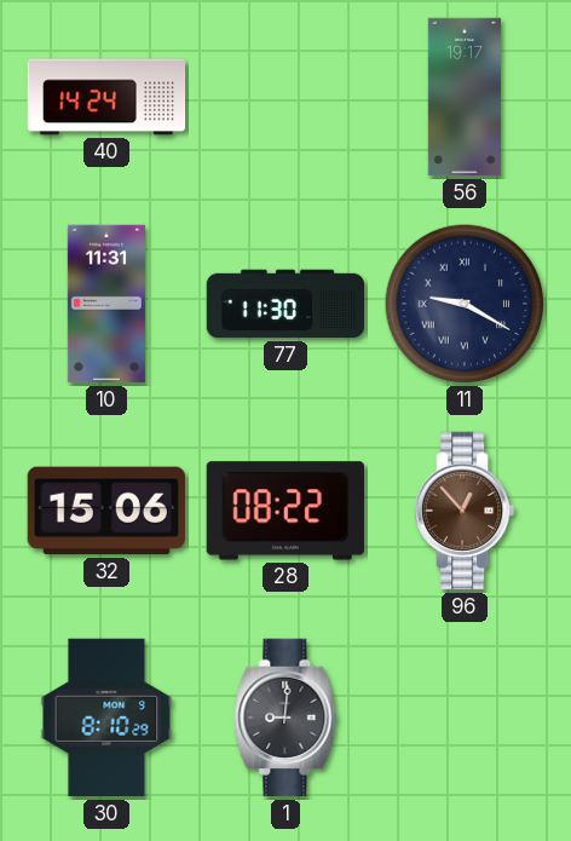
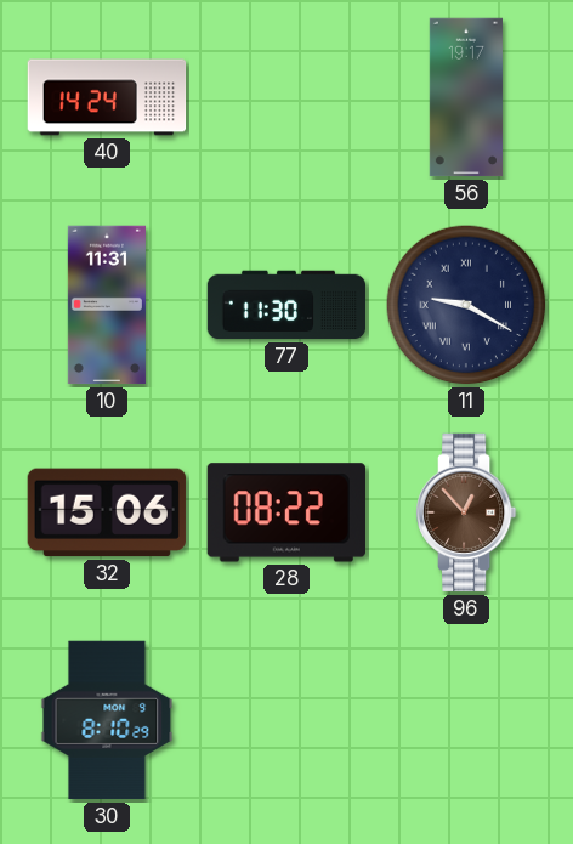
1: 9:01 -> none (285, 718)
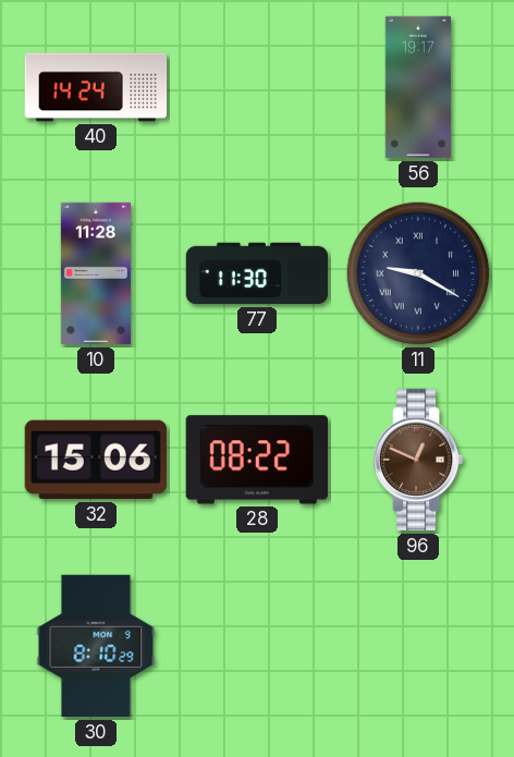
10: 11:31 -> 11:28 (96, 273)
96: 12:53 -> 12:49 (419, 460)
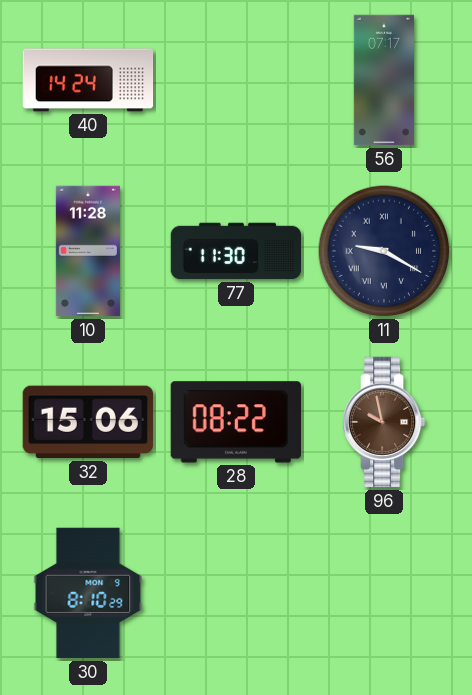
56: 19:17 -> 07:17 (384, 80)
96: 12:49 -> 9:58 (385, 422)
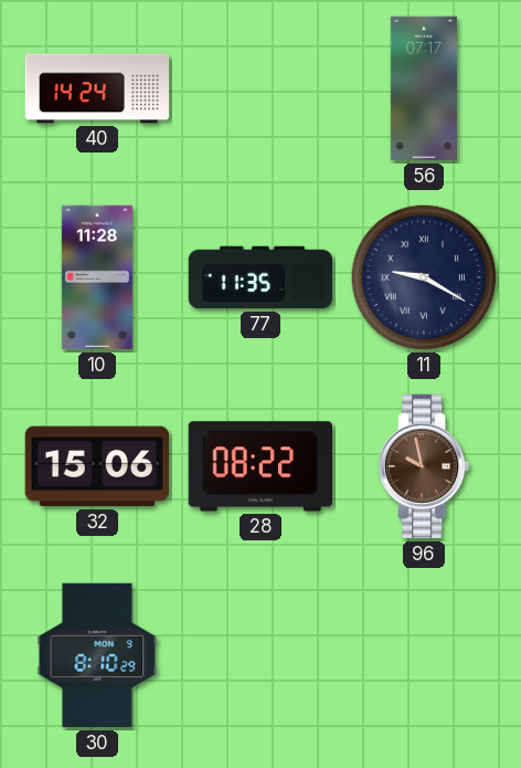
77: 11:30 -> 11:35 (260, 277)
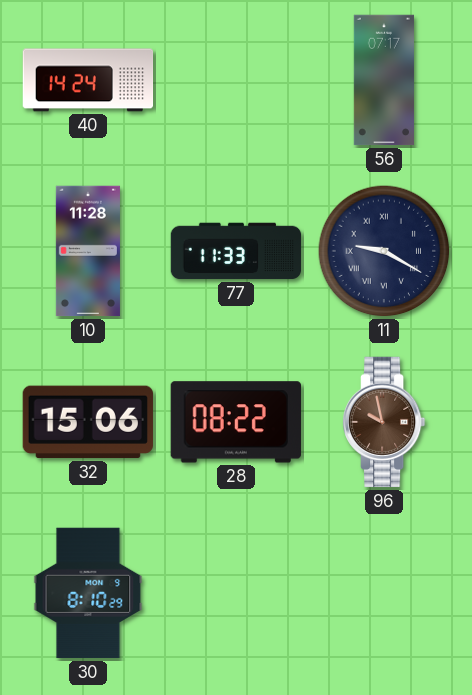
77: 11:35 -> 11:33 (236, 251)
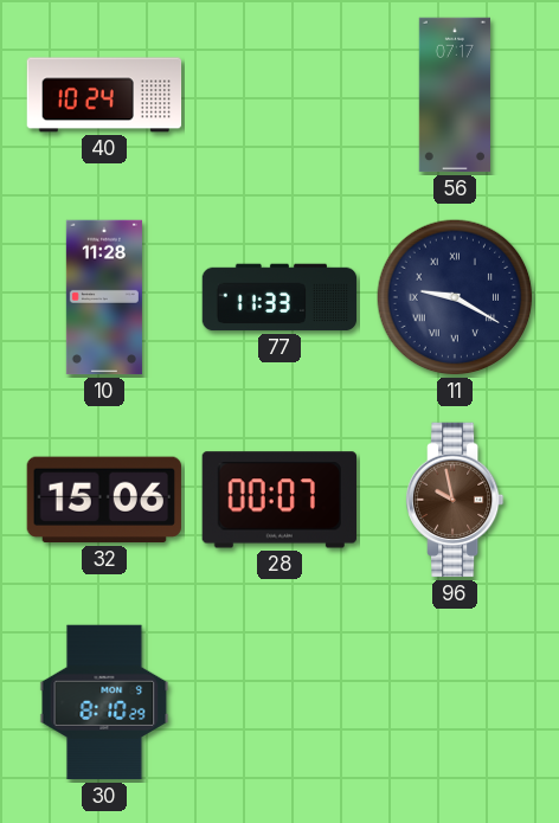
40: 14:24 -> 10:24 (104, 95)
28: 08:22 -> 00:07 (278, 500)
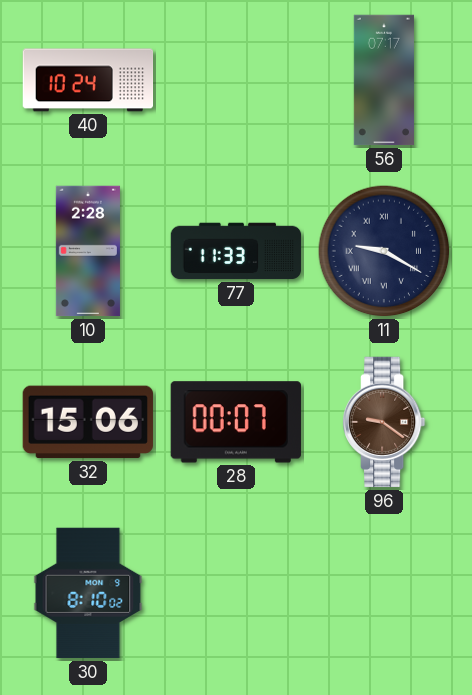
10: 11:28 -> 2:28 (88, 251)
96: 9:58 -> 9:21 (385, 422)
30: 8:10:29 -> 8:10:02 (88, 593)
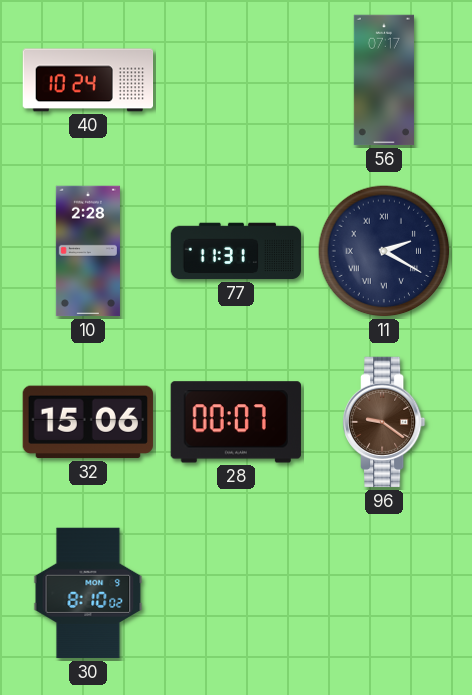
77: 11:33 -> 11:31 (236, 251)
11: 9:20 -> 2:20 (384, 251)
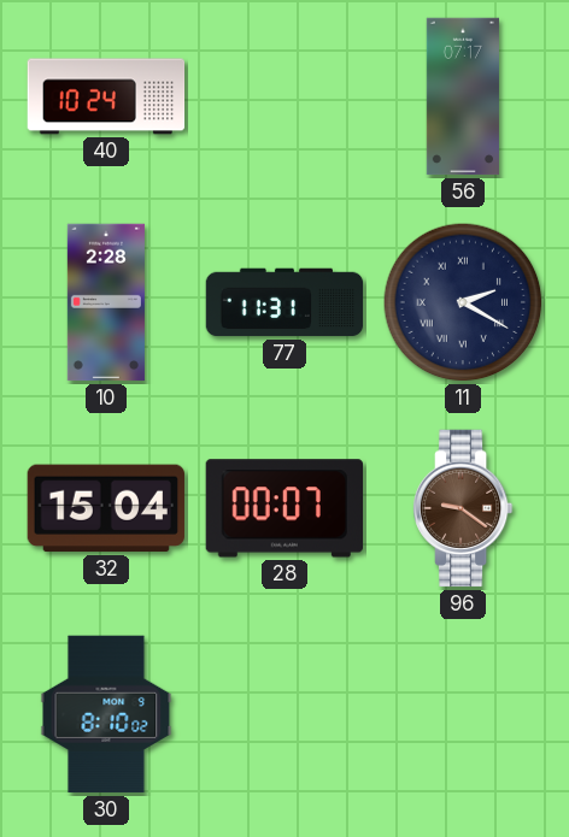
32: 15:06 -> 15:04 (105, 508)
